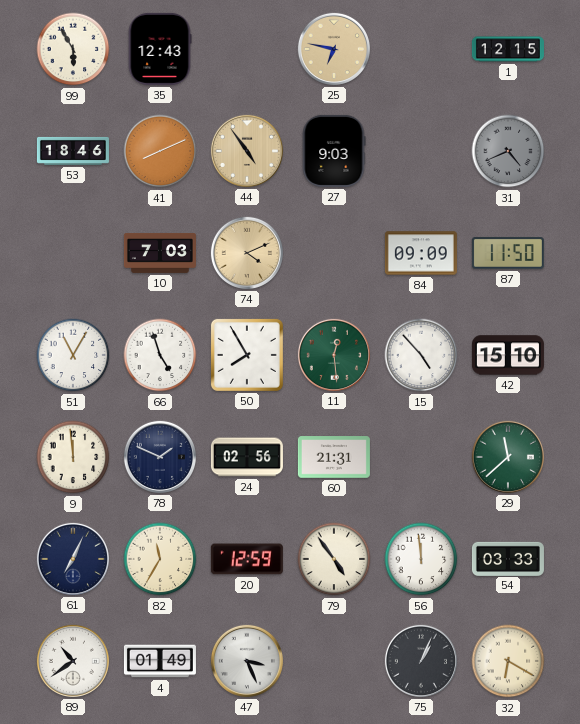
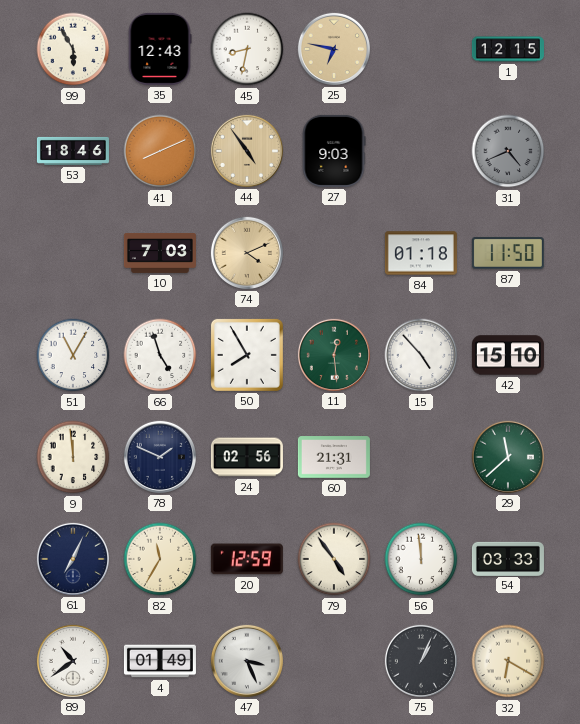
45: none -> 8:32 (247, 49)
84: 09:09 -> 01:18 (421, 253)
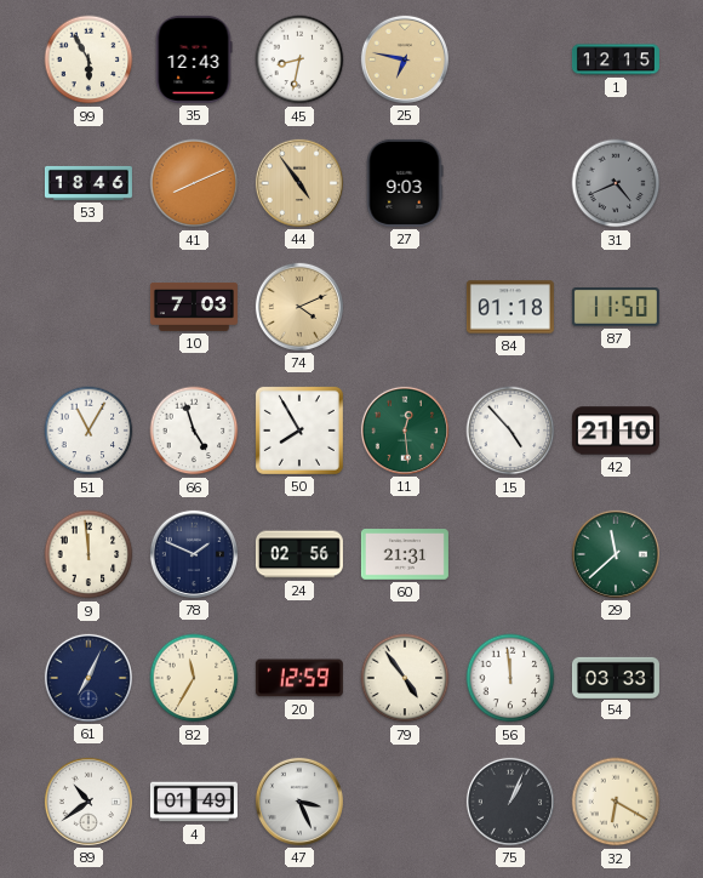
42: 15:10 -> 21:10 (616, 431)
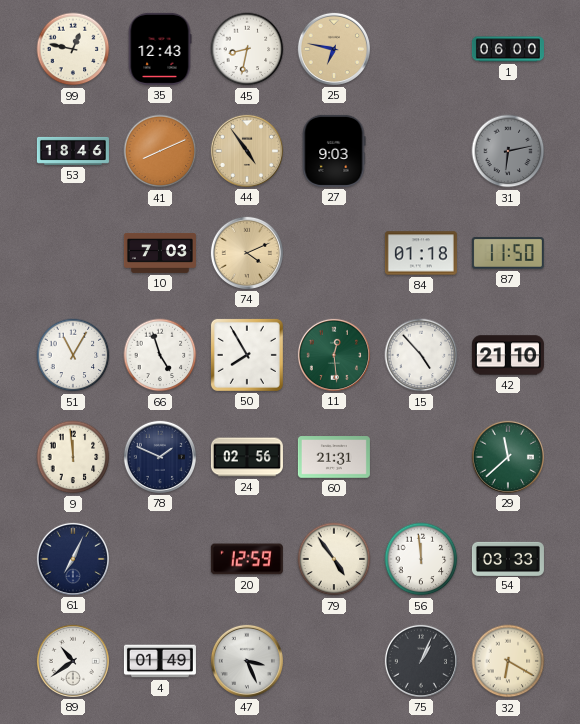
99: 5:55 -> 12:47 (73, 49)
1: 12:15 -> 06:00 (508, 49)
31: 4:41 -> 6:13 (508, 151)
82: 11:35 -> none (194, 678)
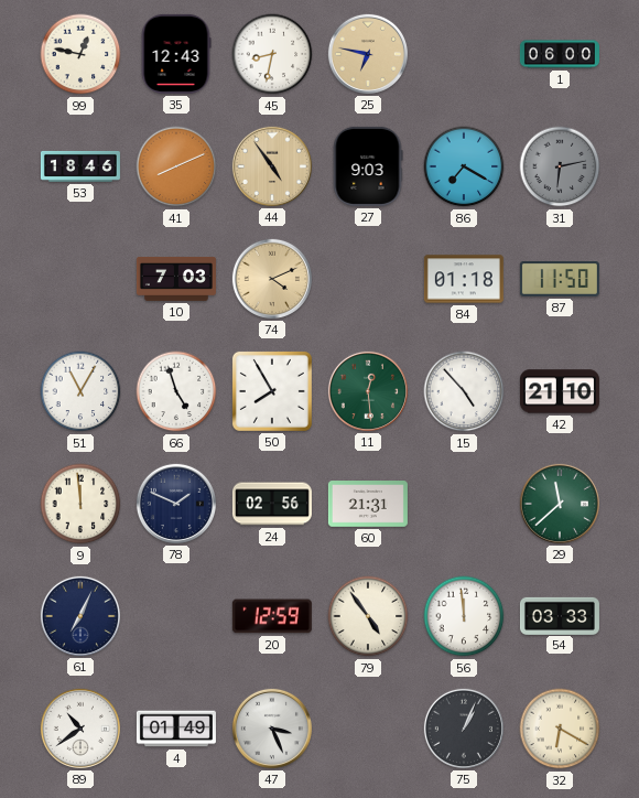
86: none -> 7:20 (464, 166)
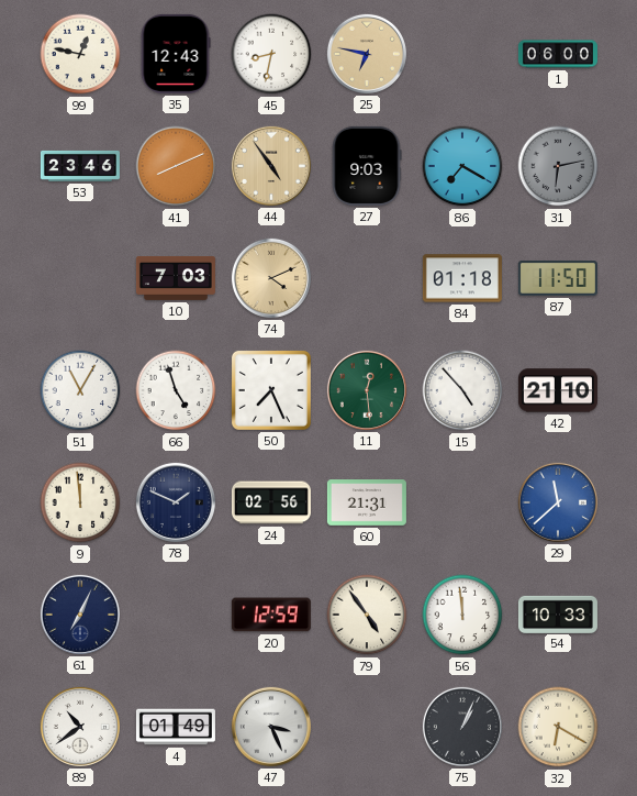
53: 18:46 -> 23:46 (80, 166)
50: 7:55 -> 7:26 (271, 390)
29 dial: green -> blue (558, 502)
54: 03:33 -> 10:33 (558, 613)
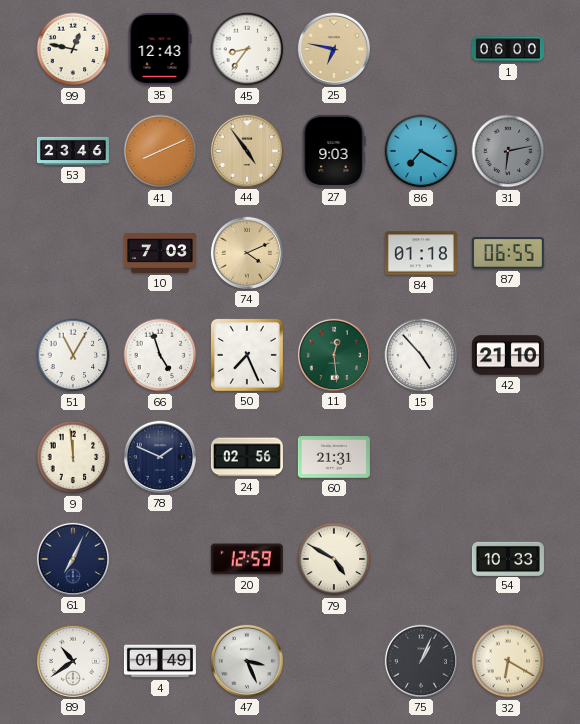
45: 8:32 -> 8:36 (247, 49)
87: 11:50 -> 06:55 (508, 254)
29: 11:38 -> none (558, 502)
79: 4:54 -> 4:50 (334, 559)
56: 11:59 -> none (462, 615)
